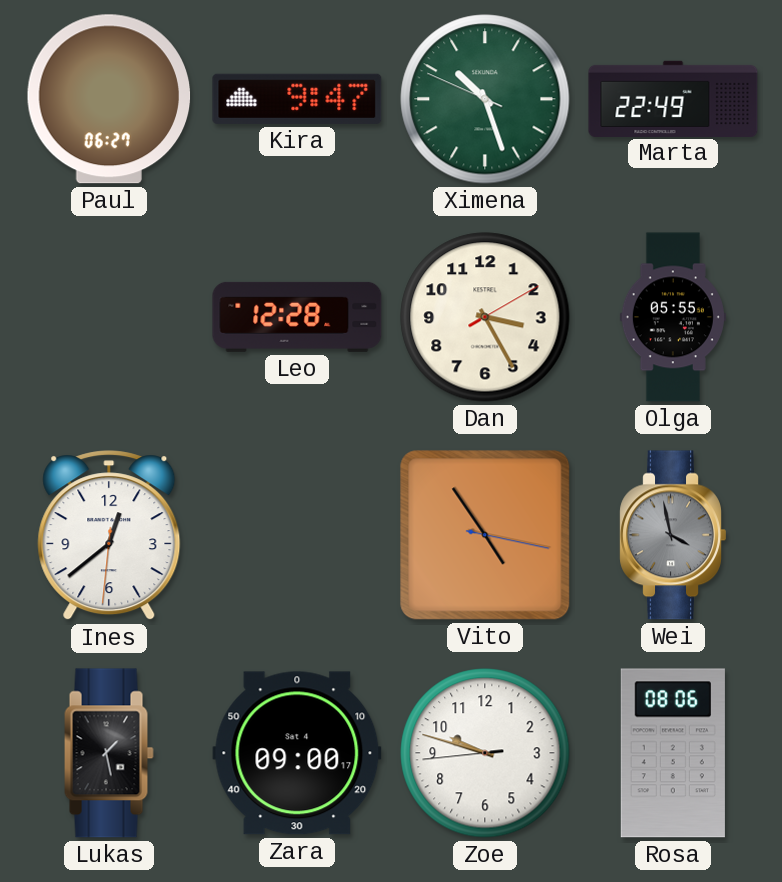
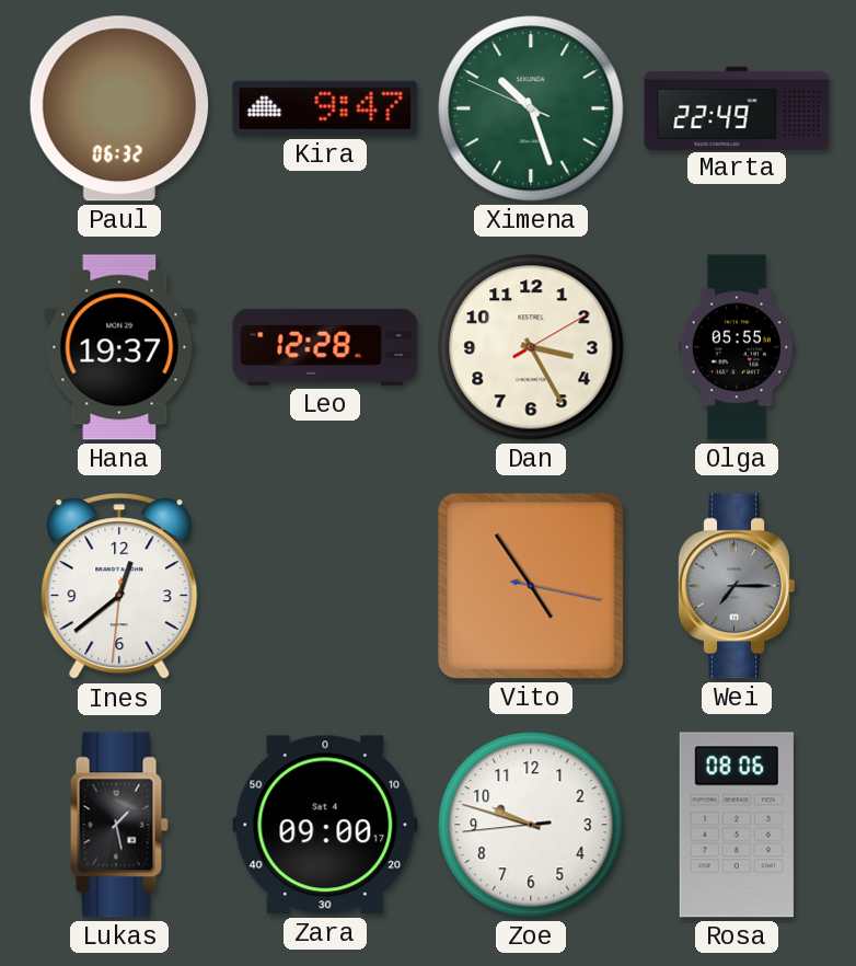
Paul: 06:27 -> 06:32 (119, 108)
Hana: none -> 19:37 (119, 347)
Wei: 3:58 -> 7:15 (737, 586)
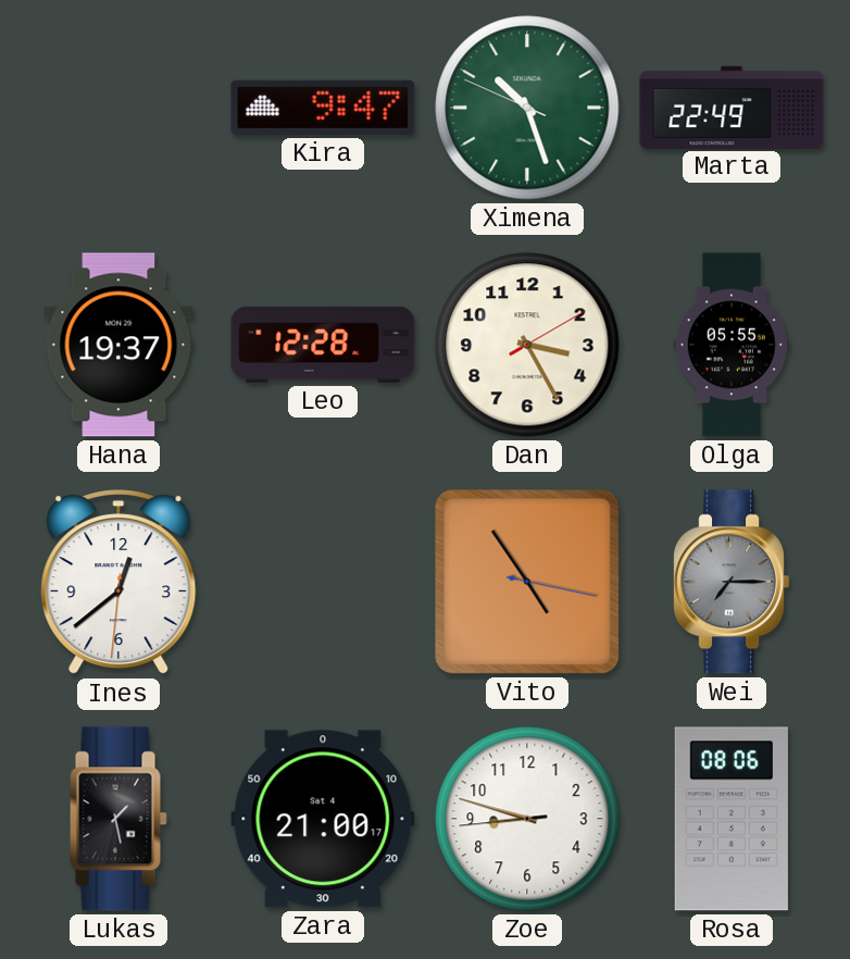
Paul: 06:32 -> none (119, 108)
Zara: 09:00 -> 21:00 (323, 819)
Zoe: 9:47 -> 8:47 (527, 819)
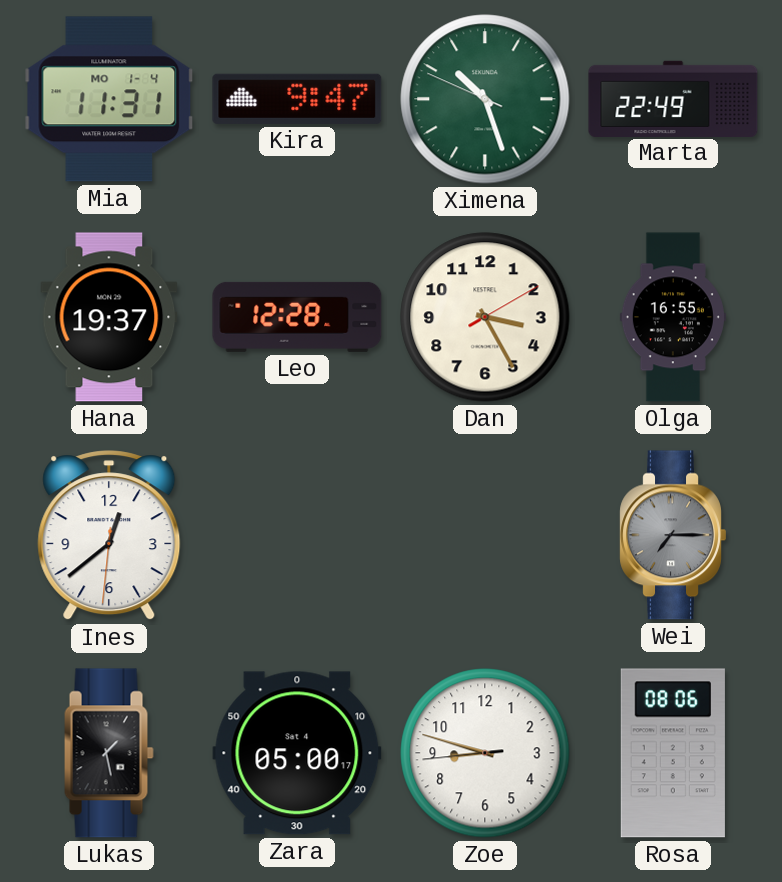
Mia: none -> 11:31 (109, 99)
Olga: 05:55 -> 16:55 (673, 317)
Vito: 4:54 -> none (527, 582)
Zara: 21:00 -> 05:00 (297, 753)
